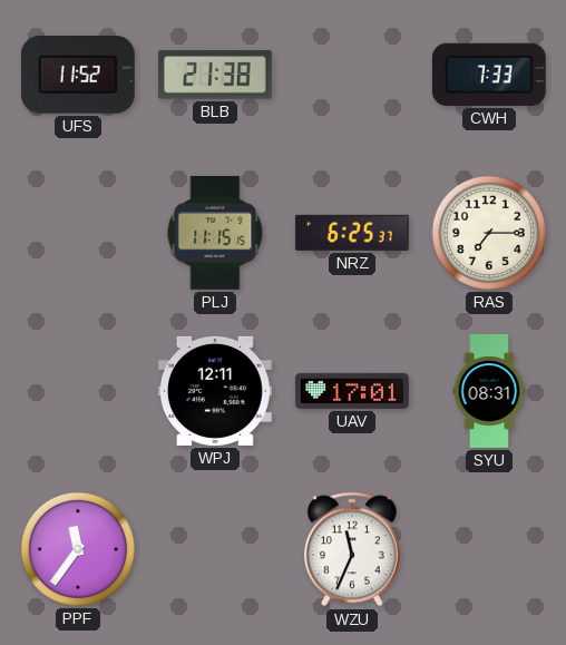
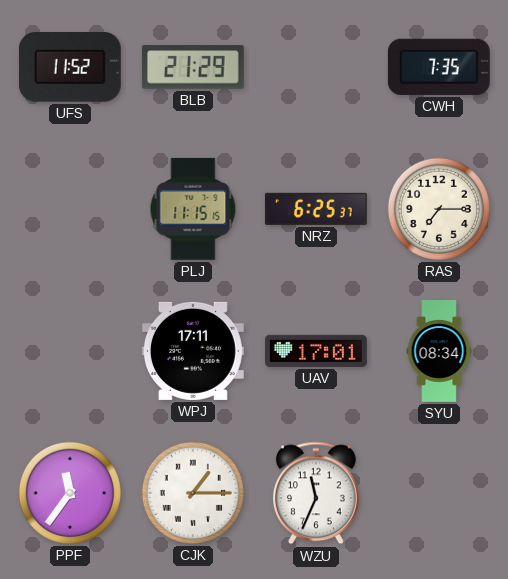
BLB: 21:38 -> 21:29 (193, 67)
CWH: 7:33 -> 7:35 (439, 67)
WPJ: 12:11 -> 17:11 (193, 351)
SYU: 08:31 -> 08:34 (439, 352)
CJK: none -> 1:15 (193, 493)
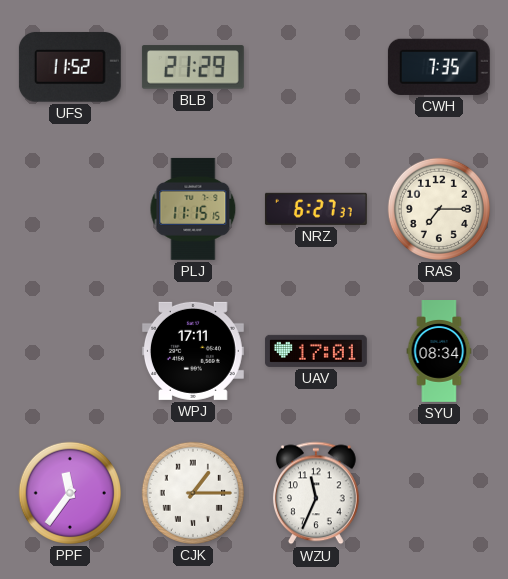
NRZ: 6:25 -> 6:27 (316, 209)
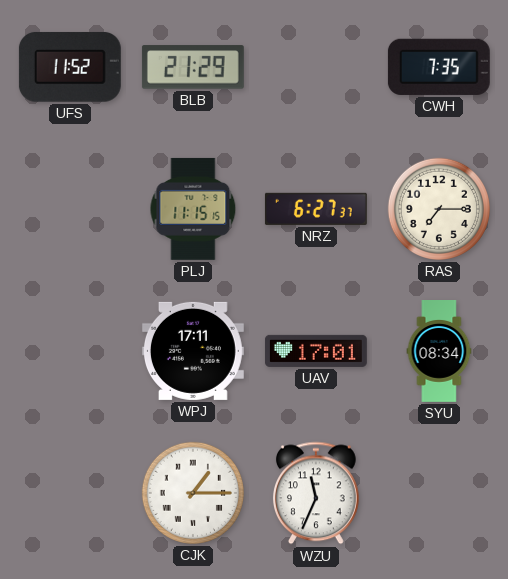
PPF: 11:36 -> none (70, 493)
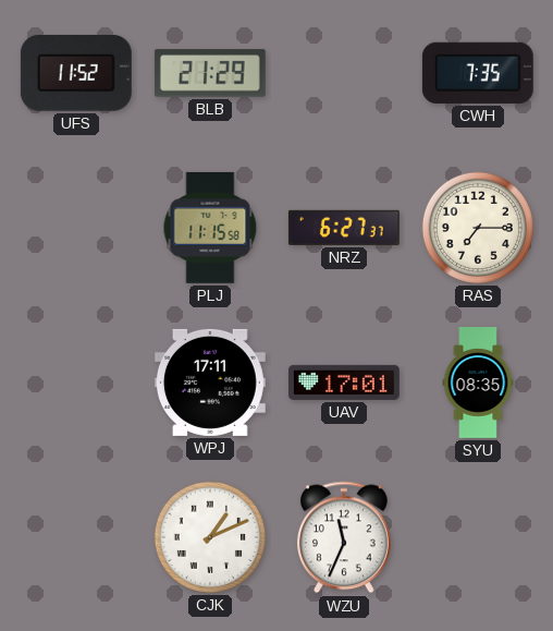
PLJ: 11:15:15 -> 11:15:58 (210, 228)
SYU: 08:34 -> 08:35 (478, 384)
CJK: 1:15 -> 1:11 (210, 537)
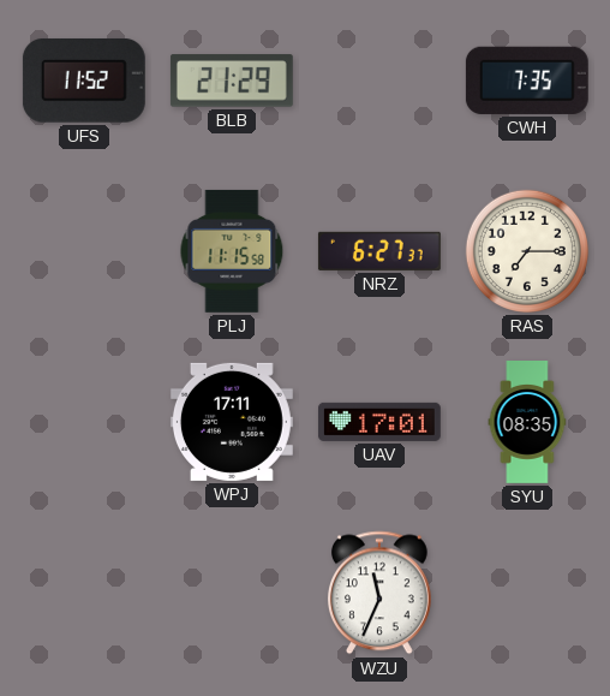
CJK: 1:11 -> none (210, 537)
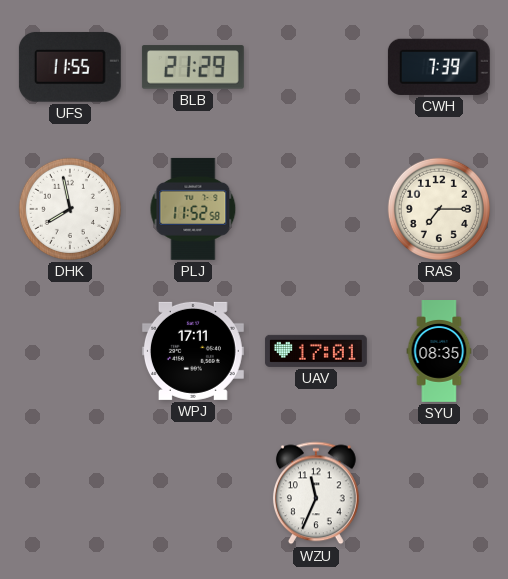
UFS: 11:52 -> 11:55 (70, 67)
CWH: 7:35 -> 7:39 (439, 67)
DHK: none -> 7:58 (70, 209)
PLJ: 11:15 -> 11:52 (193, 209)
NRZ: 6:27 -> none (379, 251)
